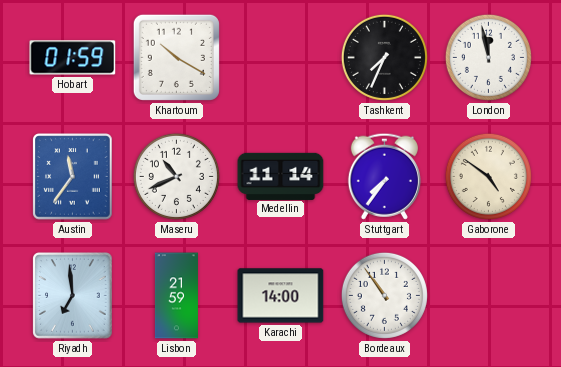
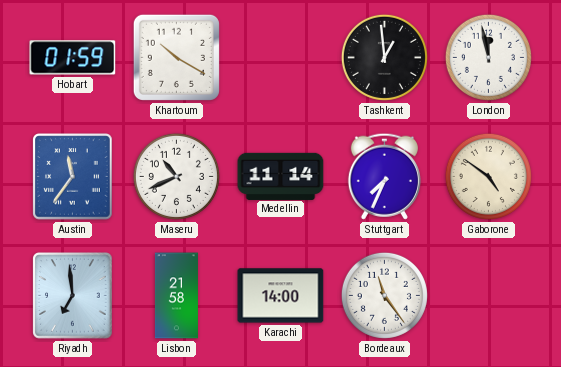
Tashkent: 7:34 -> 12:59 (384, 57)
Stuttgart: 7:36 -> 7:34 (384, 176)
Lisbon: 21:59 -> 21:58 (176, 296)
Bordeaux: 10:54 -> 11:24 (384, 295)
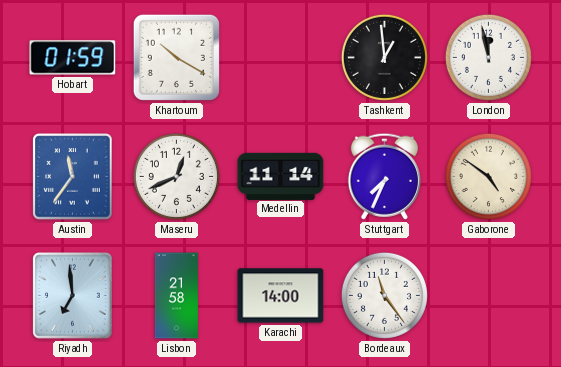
Maseru: 10:41 -> 12:41 (176, 176)
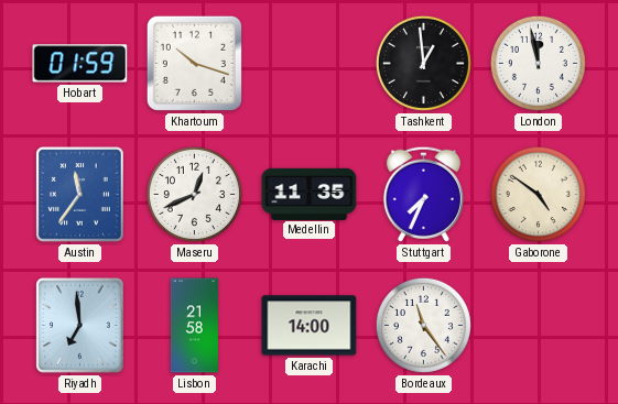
Khartoum: 10:20 -> 10:18 (194, 63)
Medellin: 11:14 -> 11:35 (310, 194)
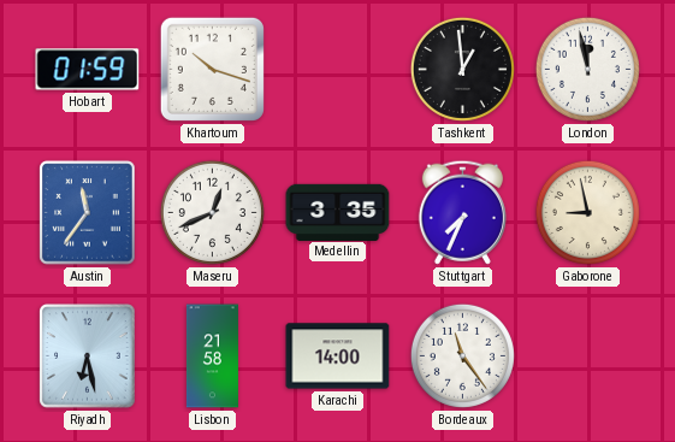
Medellin: 11:35 -> 3:35 (338, 212)
Gaborone: 4:51 -> 8:58 (587, 212)
Riyadh: 6:59 -> 6:28 (88, 356)
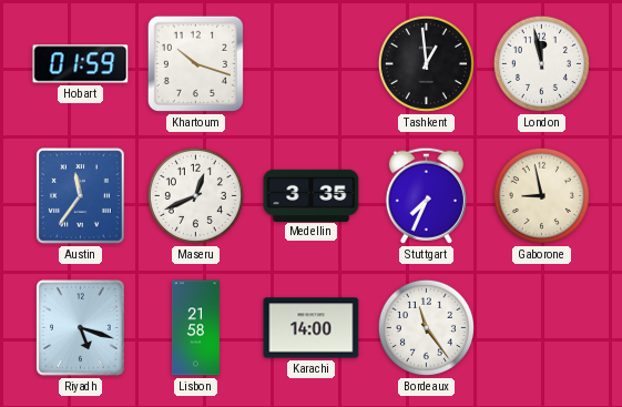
Riyadh: 6:28 -> 5:18 (81, 328)
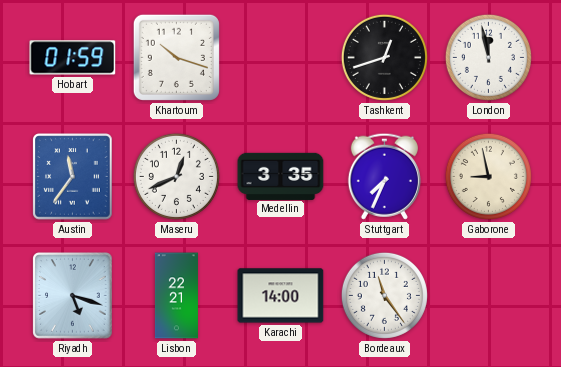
Tashkent: 12:59 -> 12:42 (384, 57)
Lisbon: 21:58 -> 22:21 (176, 296)
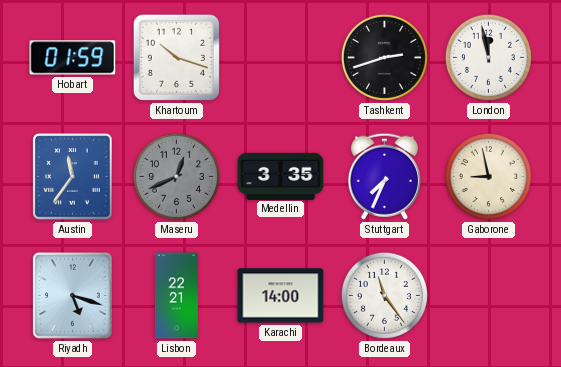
Tashkent: 12:42 -> 2:42 (384, 57)
Maseru dial: white -> grey (176, 176)
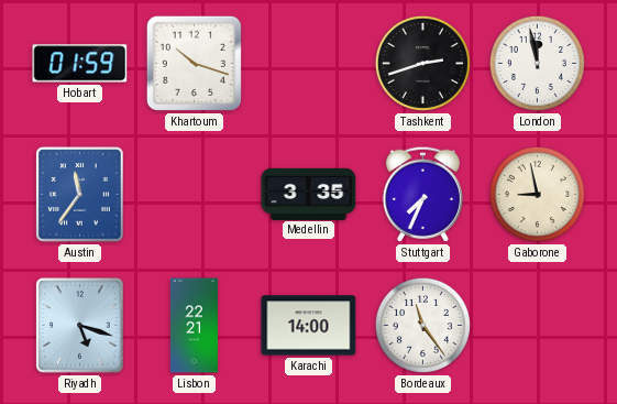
Maseru: 12:41 -> none (176, 176)
